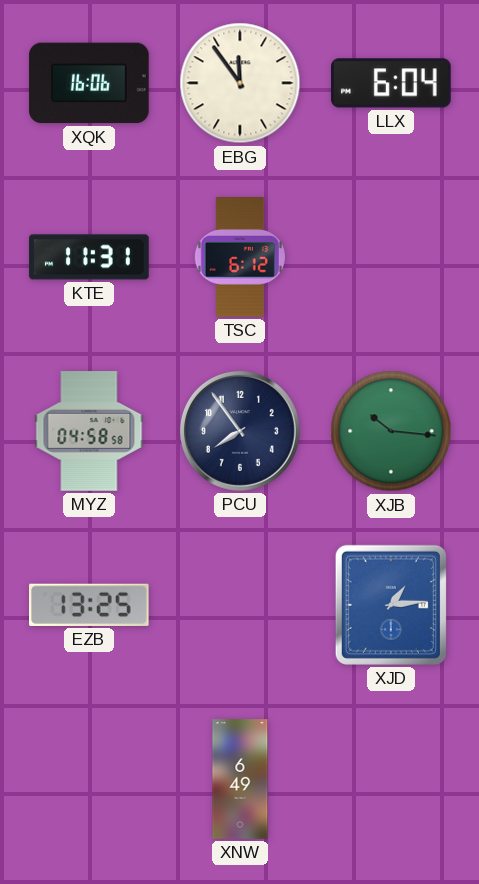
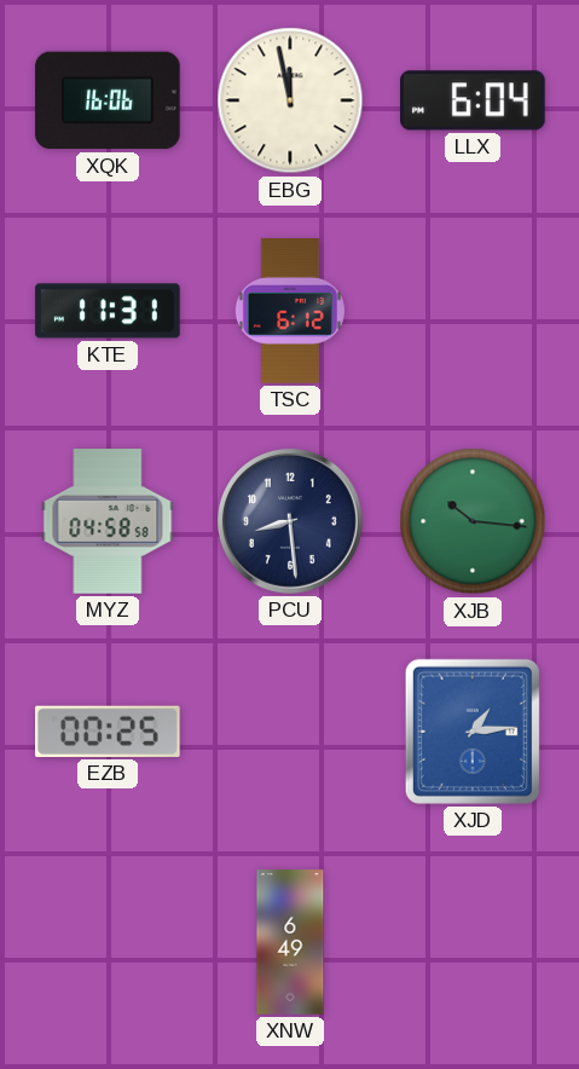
EBG: 11:54 -> 11:58 (290, 100)
PCU: 7:54 -> 8:29 (290, 521)
EZB: 13:25 -> 00:25 (109, 732)
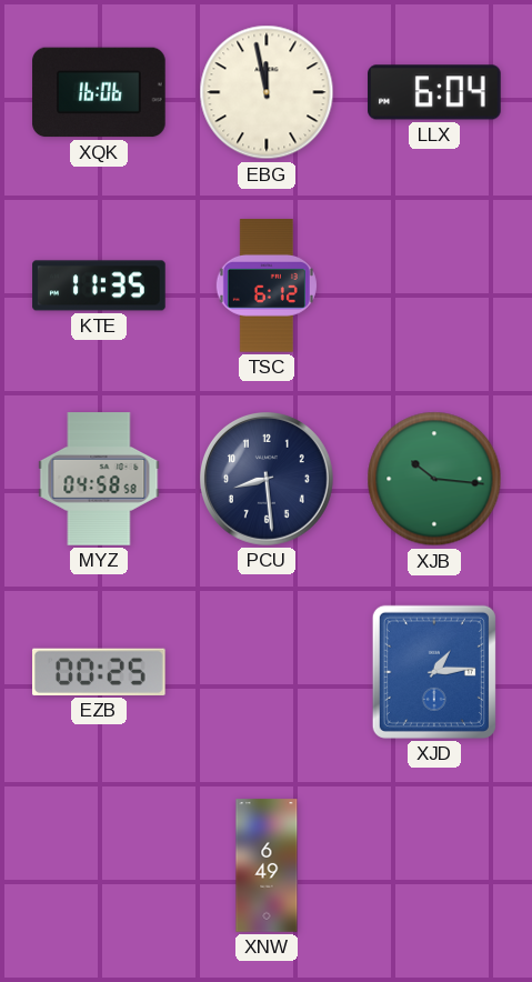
KTE: 11:31 -> 11:35 (99, 285)
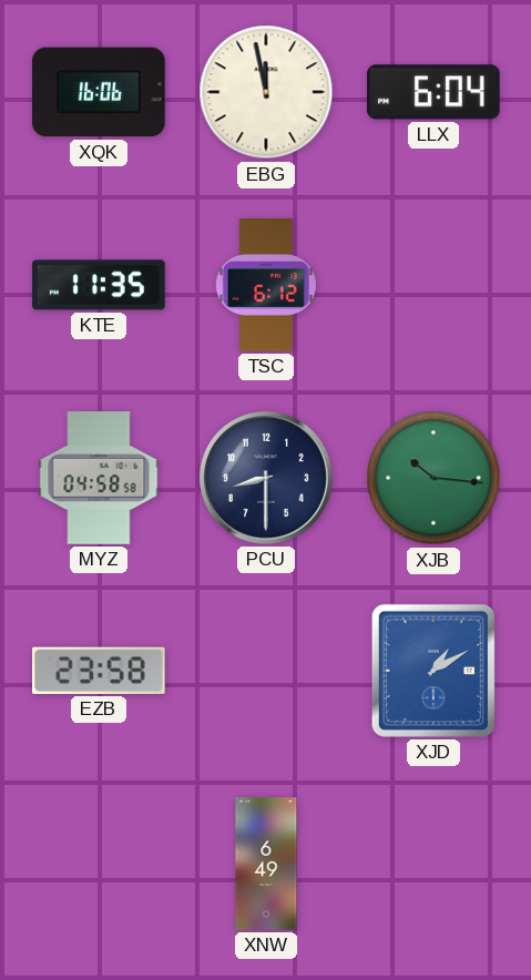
PCU: 8:29 -> 8:30 (266, 478)
EZB: 00:25 -> 23:58 (100, 671)
XJD: 1:14 -> 1:10 (433, 671)
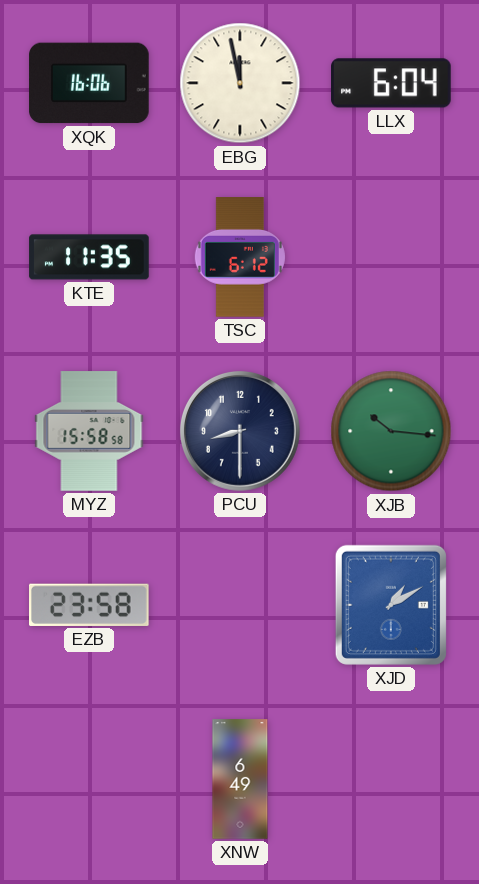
MYZ: 04:58 -> 15:58 (89, 431)
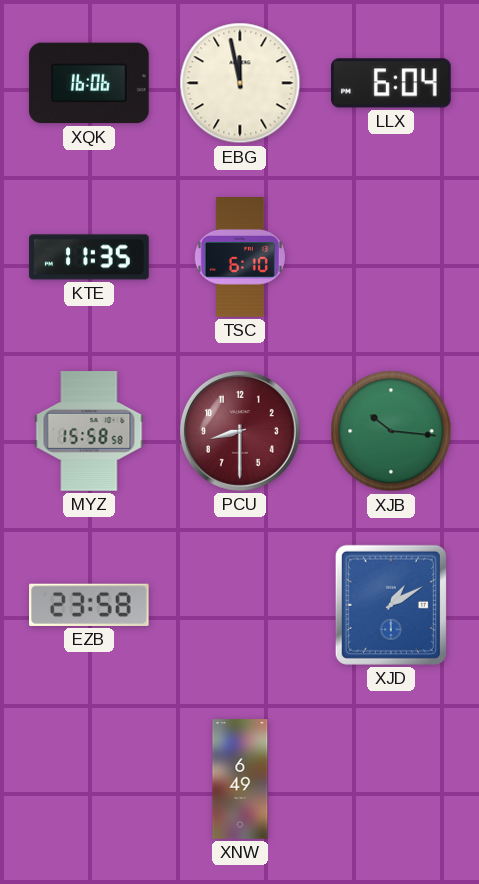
TSC: 6:12 -> 6:10 (240, 257)
PCU dial: navy -> burgundy (240, 431)
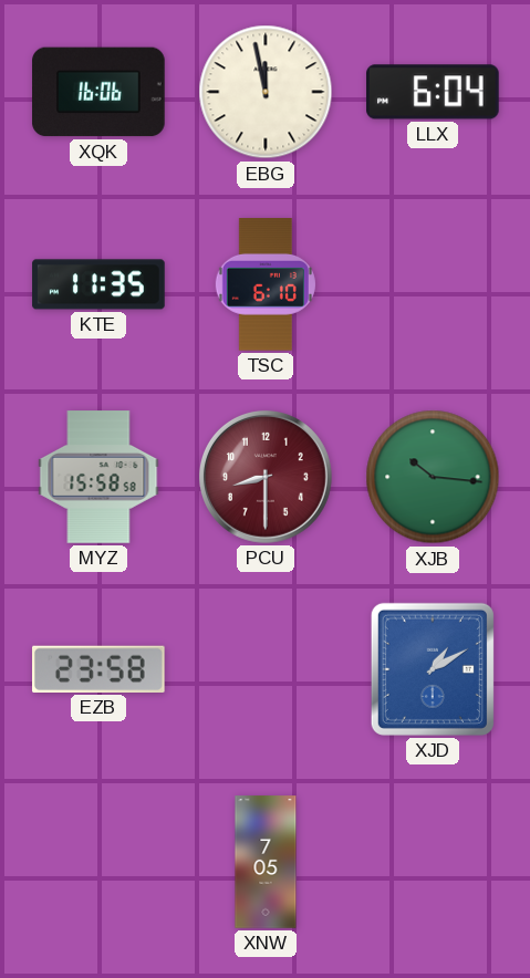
XNW: 6:49 -> 7:05 (266, 862)
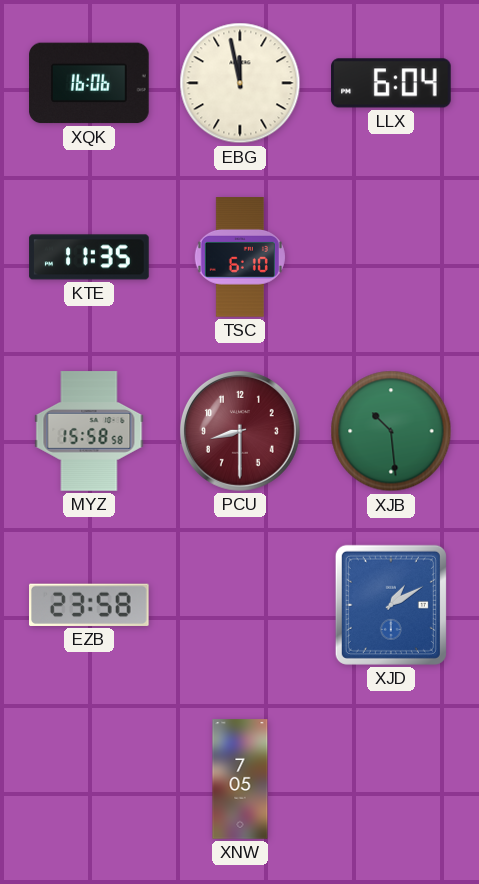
XJB: 10:16 -> 10:29 (391, 431)
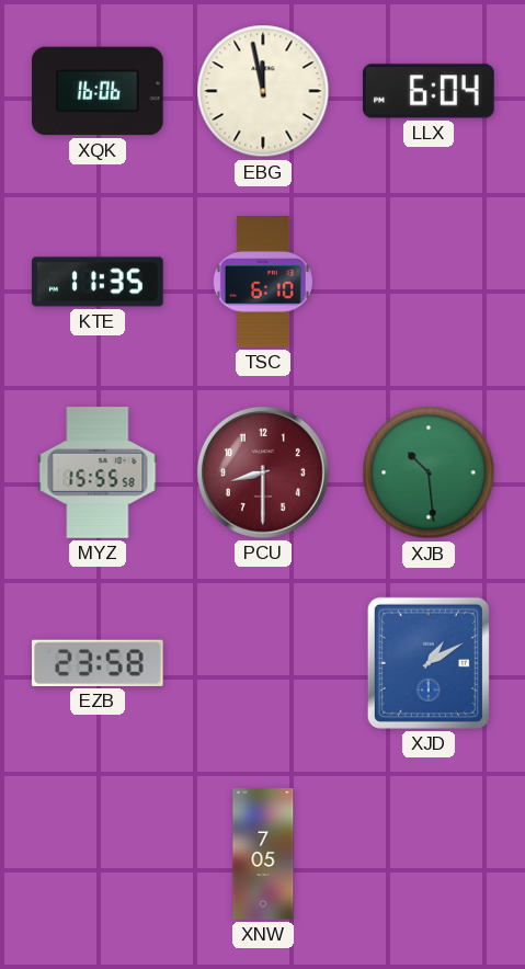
MYZ: 15:58 -> 15:55 (98, 472)
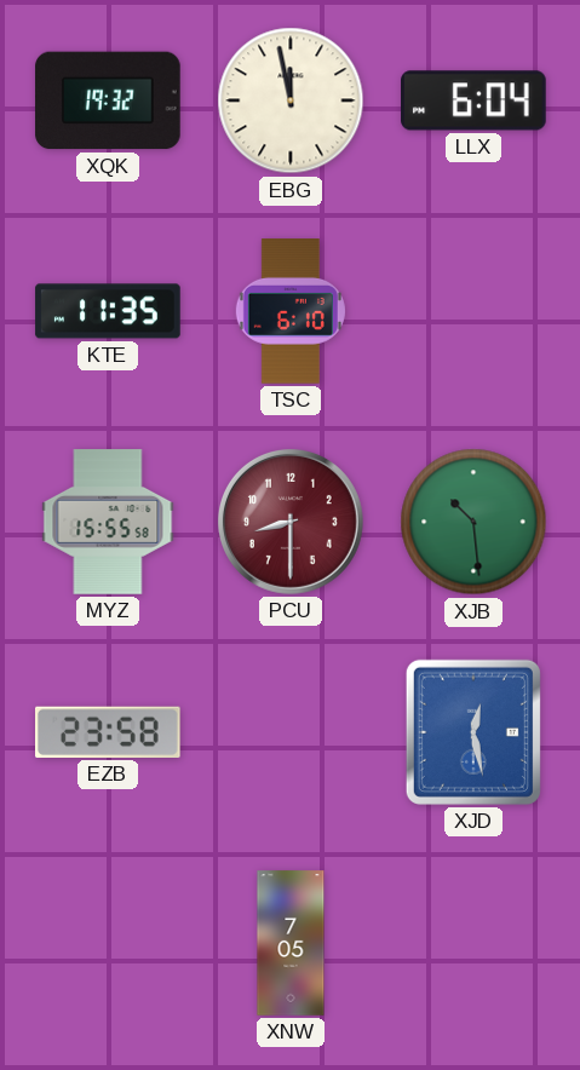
XQK: 16:06 -> 19:32 (108, 100)
XJD: 1:10 -> 12:28 (473, 732)
